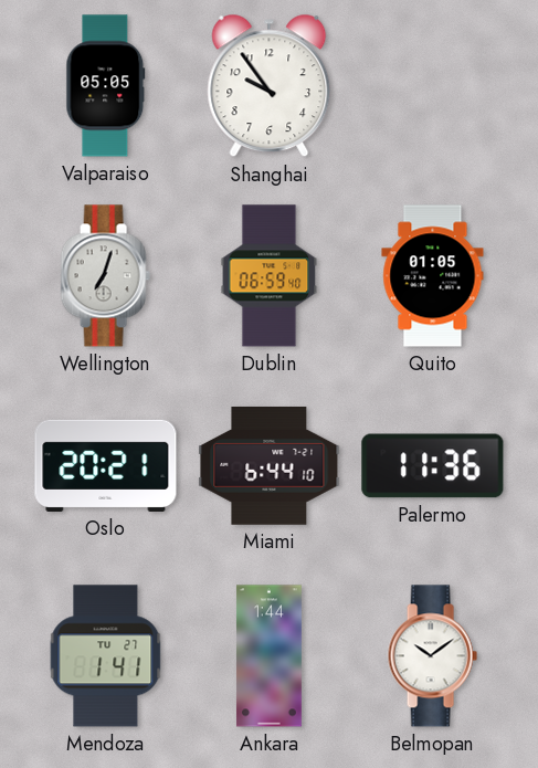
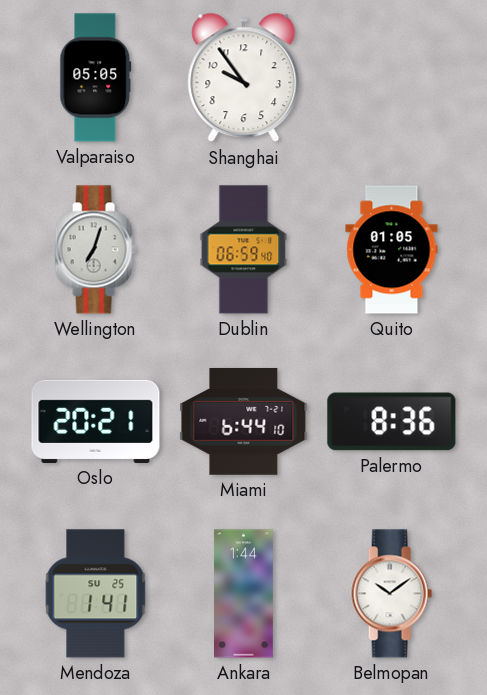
Palermo: 11:36 -> 8:36 (392, 422)
Mendoza date: TU 27 -> SU 25 (96, 594)
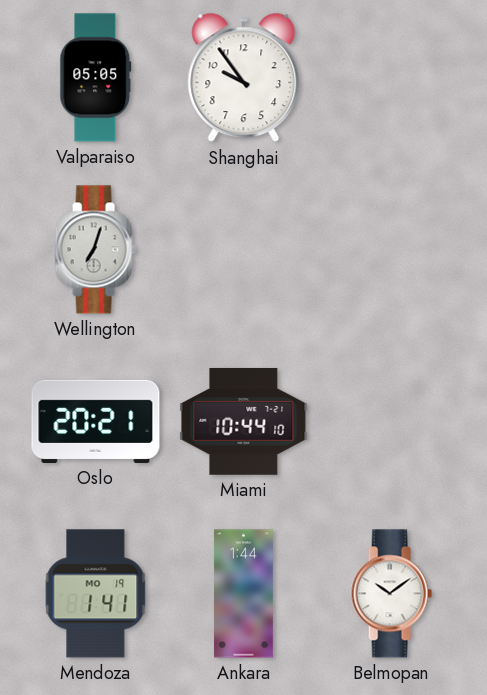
Dublin: 06:59 -> none (244, 250)
Quito: 01:05 -> none (392, 250)
Miami: 6:44 -> 10:44 (244, 421)
Palermo: 8:36 -> none (392, 422)
Mendoza date: SU 25 -> MO 19 (96, 594)
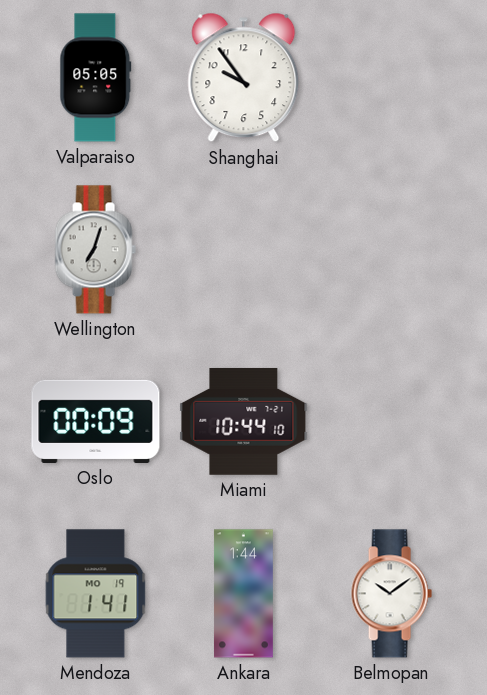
Oslo: 20:21 -> 00:09 (96, 421)
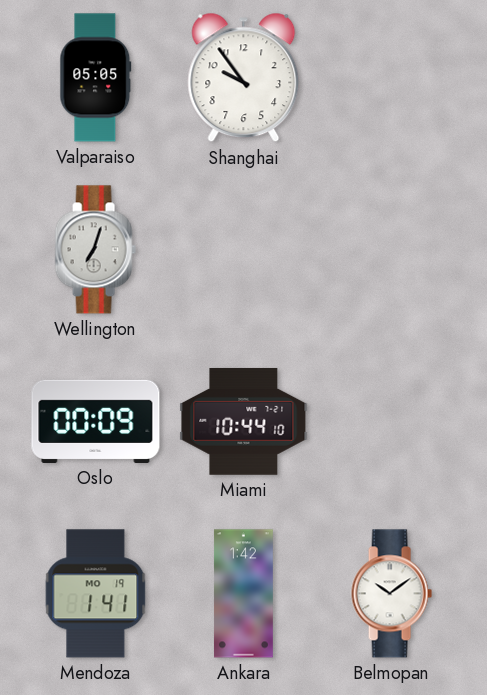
Ankara: 1:44 -> 1:42 (243, 594)
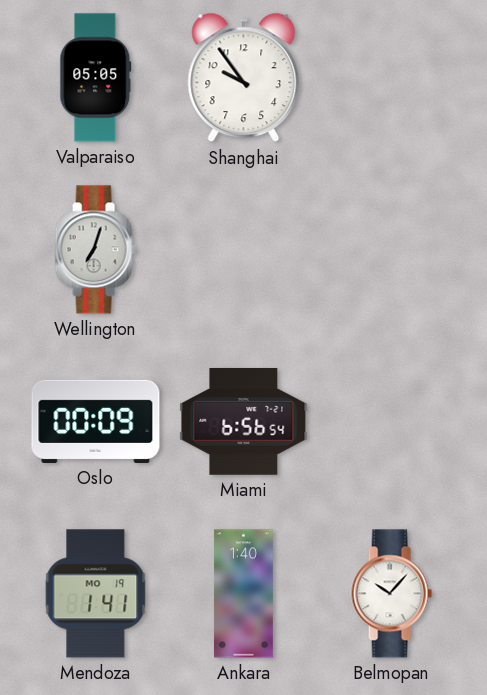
Miami: 10:44 -> 6:56 (244, 421)
Ankara: 1:42 -> 1:40 (243, 594)
Belmopan: 10:09 -> 10:07 (391, 594)
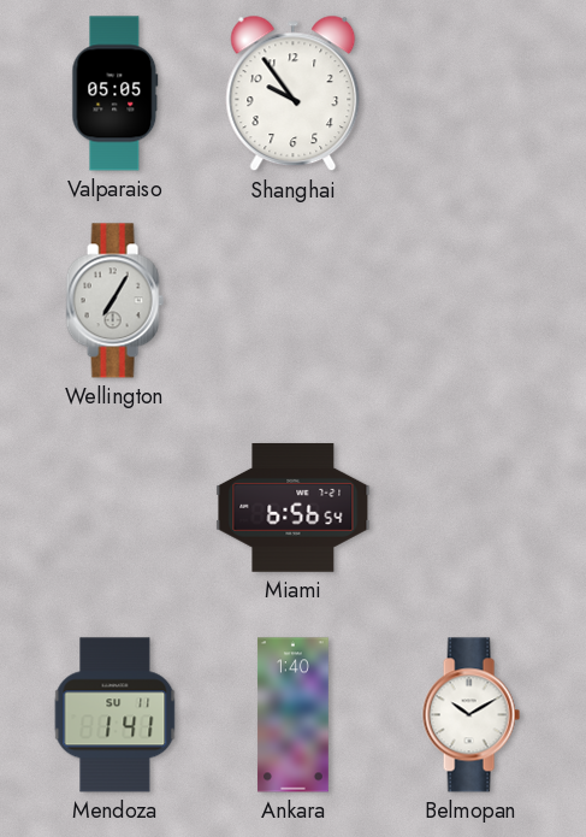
Wellington: 7:03 -> 7:05 (114, 301)
Oslo: 00:09 -> none (96, 421)
Mendoza date: MO 19 -> SU 11 (116, 715)
Belmopan: 10:07 -> 10:10 (470, 715)
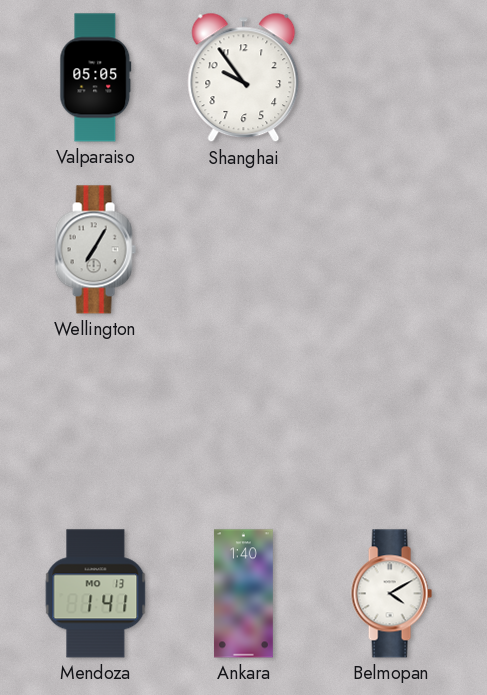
Miami: 6:56 -> none (294, 507)
Mendoza date: SU 11 -> MO 13 (96, 594)
Belmopan: 10:10 -> 4:10 (391, 594)
